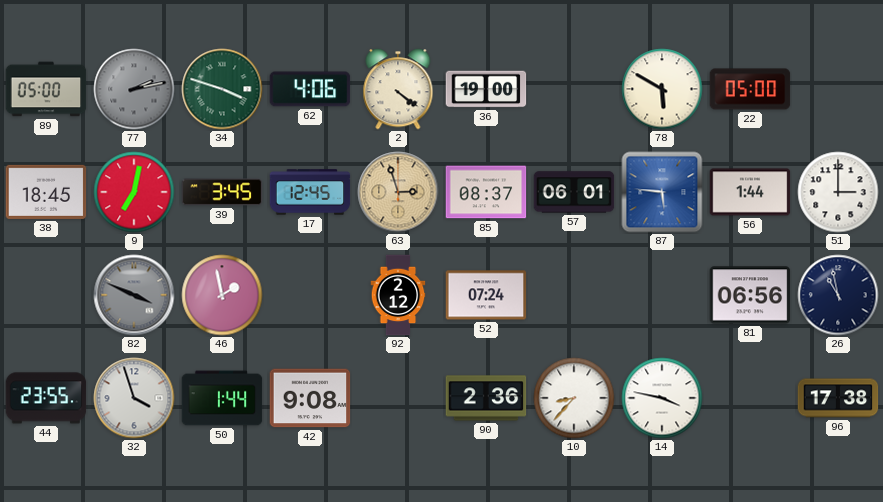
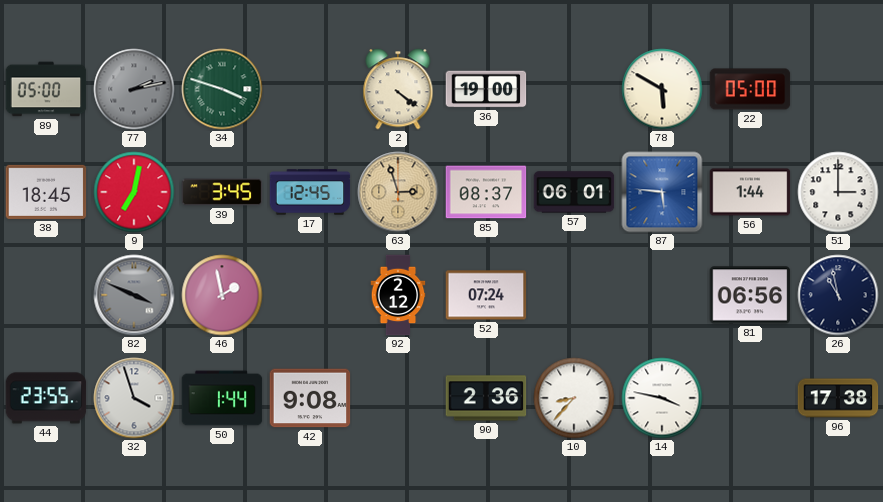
62: 4:06 -> none (310, 89)
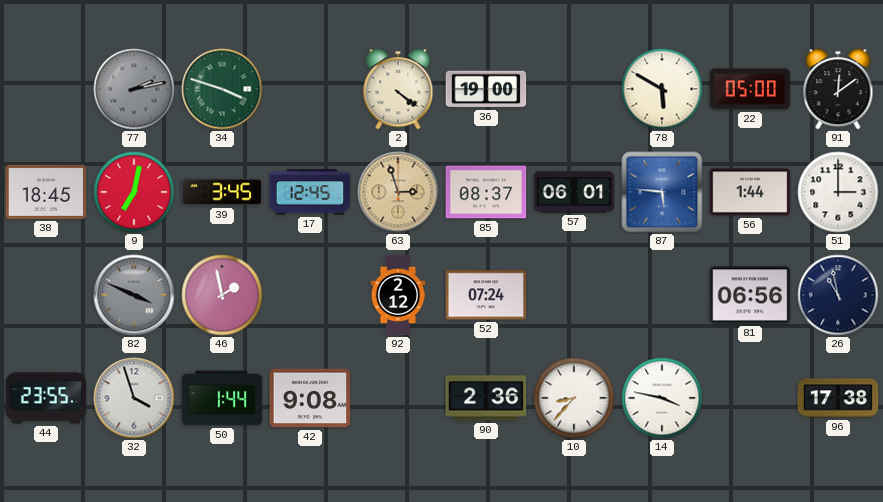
89: 05:00 -> none (46, 89)
91: none -> 12:09 (838, 89)
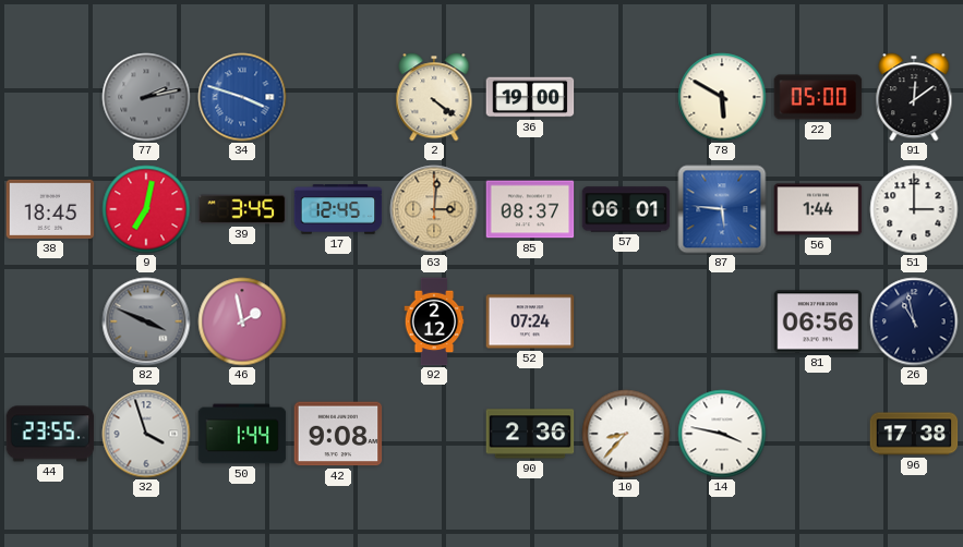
34 dial: green -> blue (242, 97)
63: 2:57 -> 3:01 (434, 209)
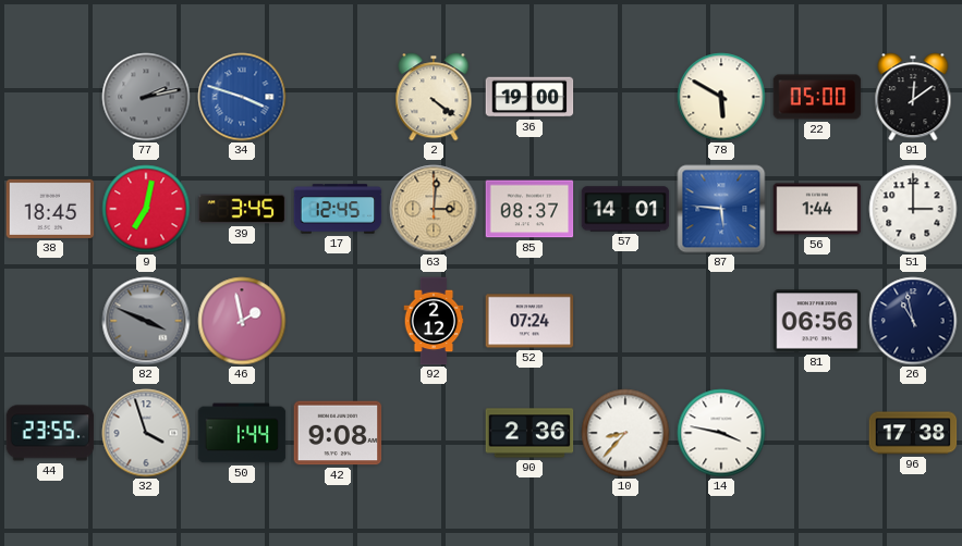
57: 06:01 -> 14:01 (625, 209)
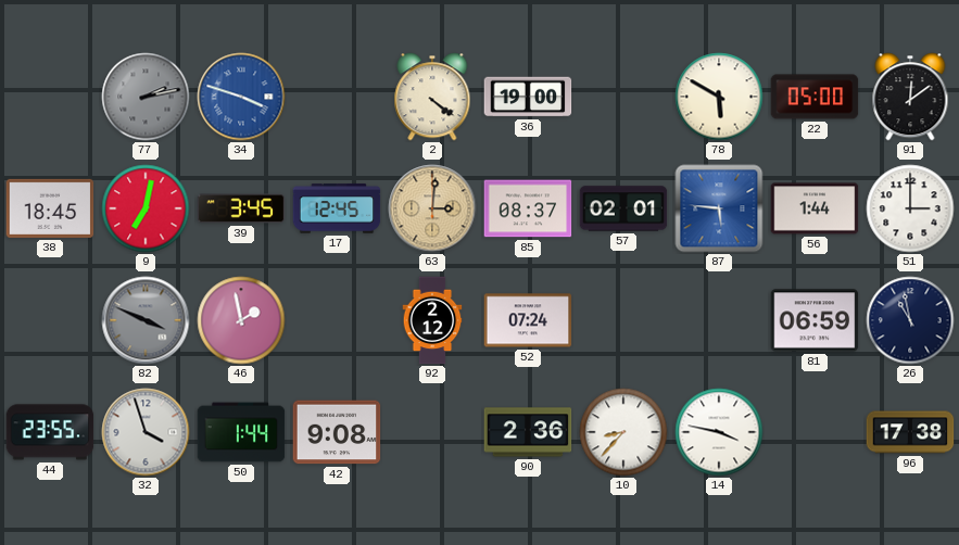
57: 14:01 -> 02:01 (623, 208)
81: 06:56 -> 06:59 (815, 320)
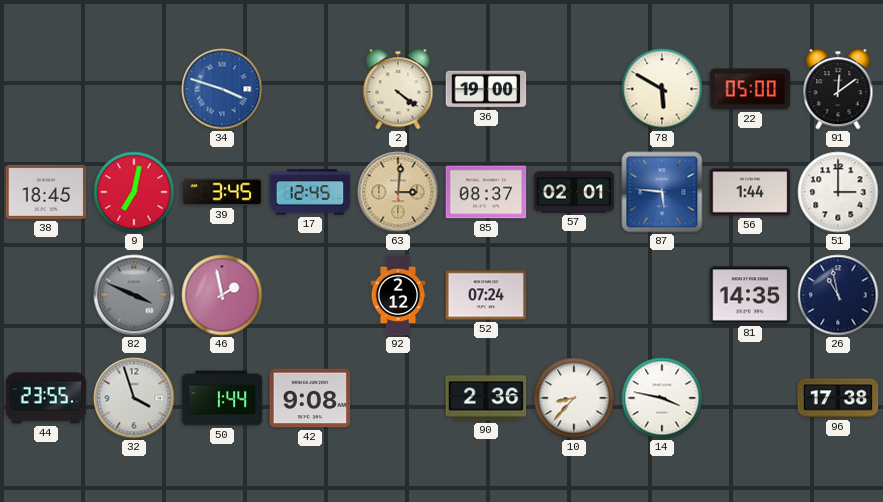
77: 2:13 -> none (146, 97)
81: 06:59 -> 14:35 (750, 295)
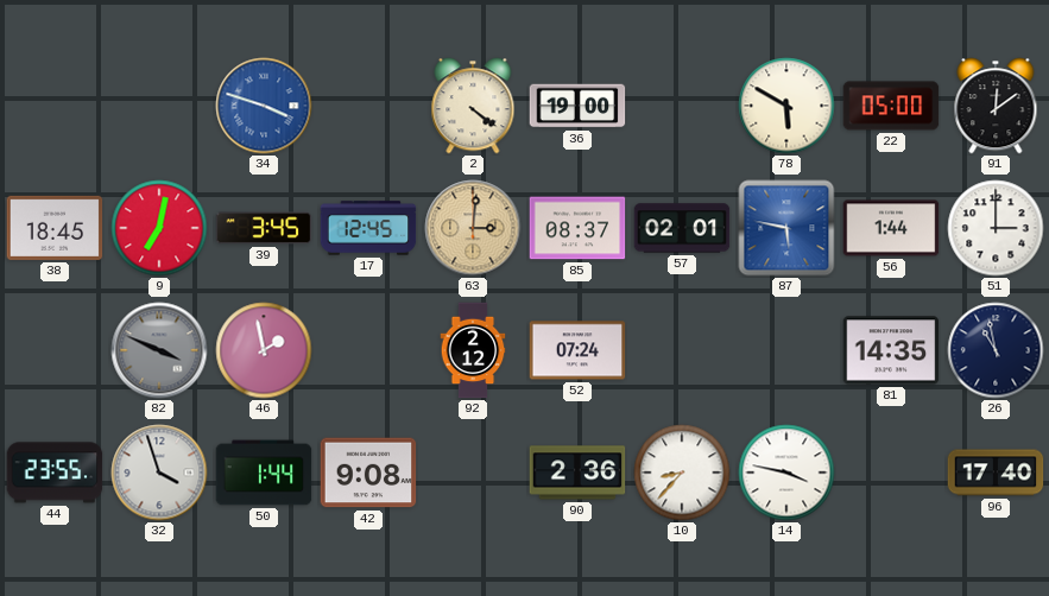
87: 5:46 -> 5:47 (786, 228)
96: 17:38 -> 17:40 (996, 473)
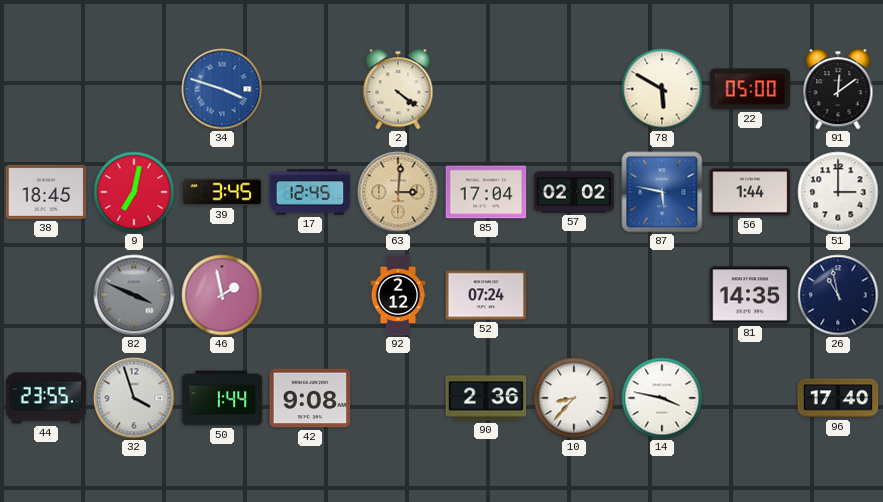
36: 19:00 -> none (577, 106)
85: 08:37 -> 17:04 (486, 192)
57: 02:01 -> 02:02 (574, 192)
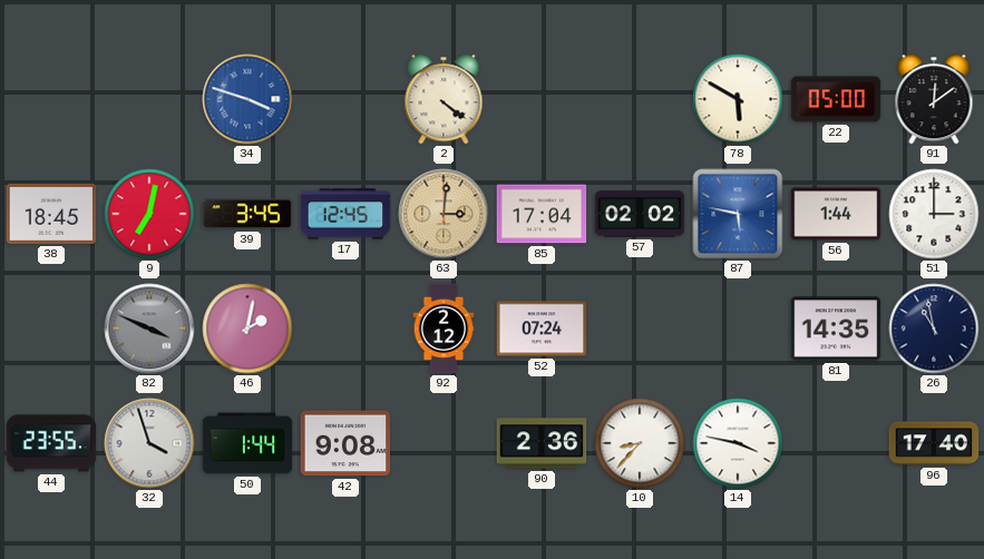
46: 1:58 -> 2:02 (247, 328)
